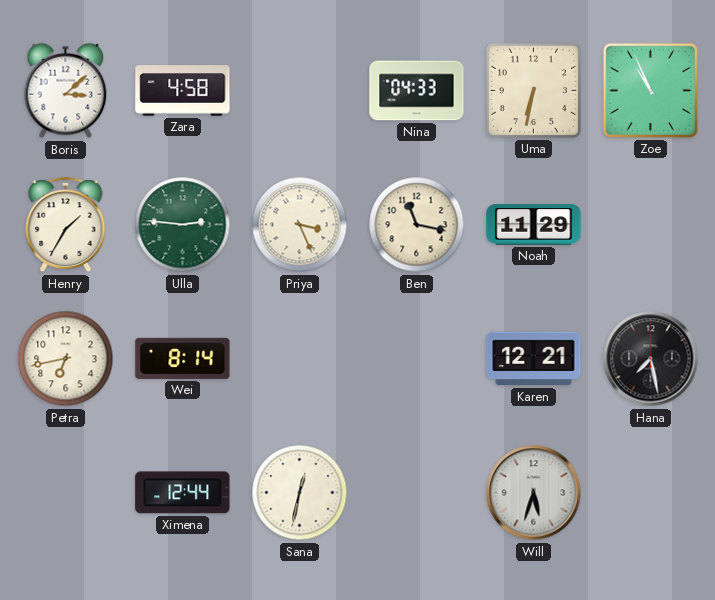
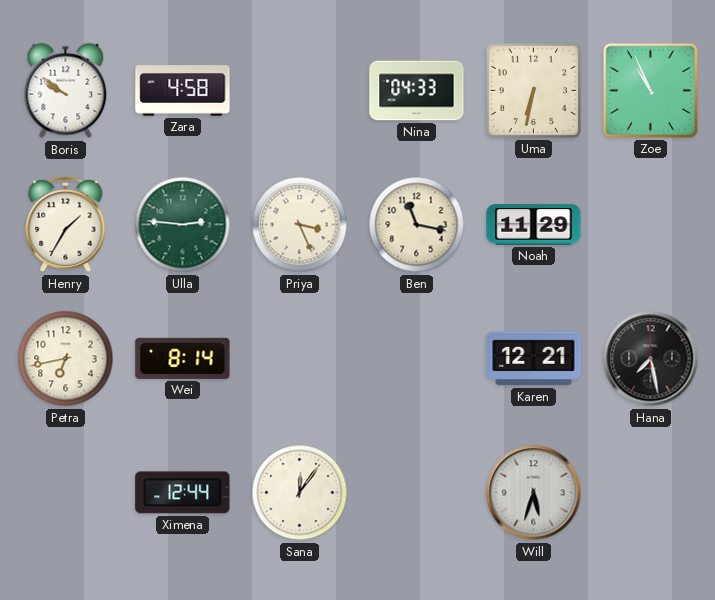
Boris: 3:08 -> 9:51 (66, 91)
Sana: 12:32 -> 12:06 (300, 493)
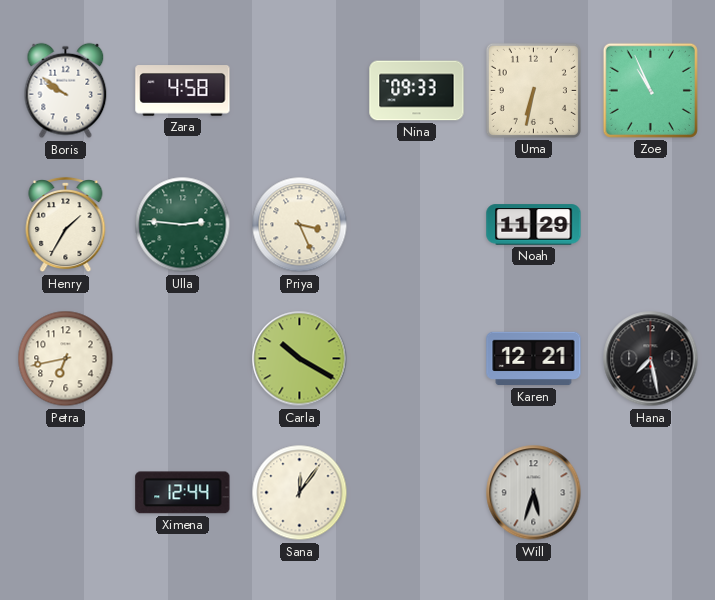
Nina: 04:33 -> 09:33 (417, 91)
Ben: 11:17 -> none (417, 225)
Wei: 8:14 -> none (183, 358)
Carla: none -> 10:20 (300, 359)
